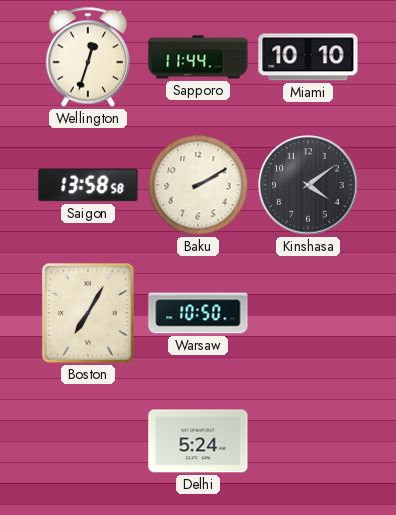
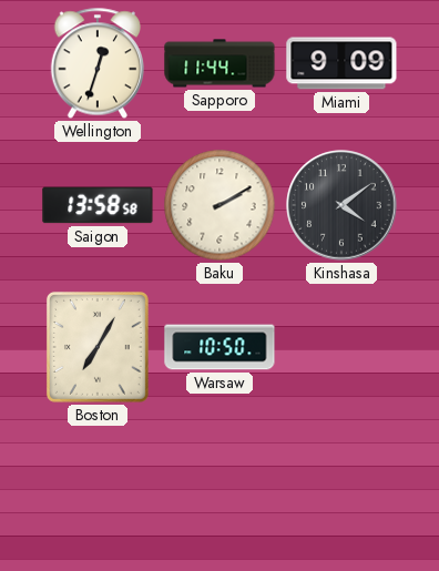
Miami: 10:10 -> 9:09 (341, 63)
Delhi: 5:24 -> none (198, 441)
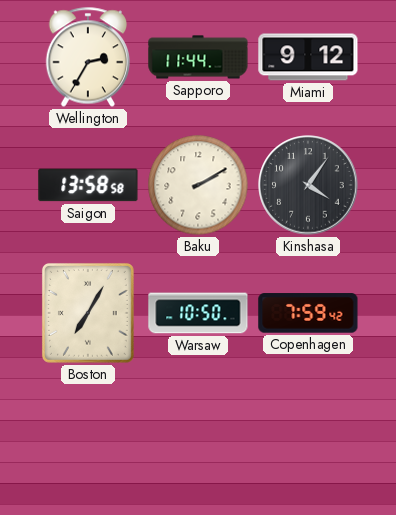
Wellington: 12:33 -> 2:35 (87, 57)
Miami: 9:09 -> 9:12 (308, 57)
Kinshasa: 4:09 -> 4:06 (308, 185)
Copenhagen: none -> 7:59 (308, 313)
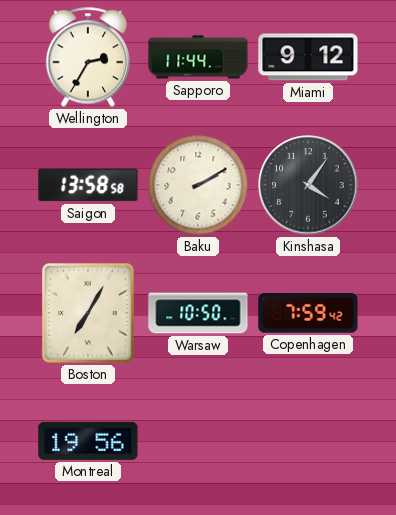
Montreal: none -> 19:56 (88, 441)
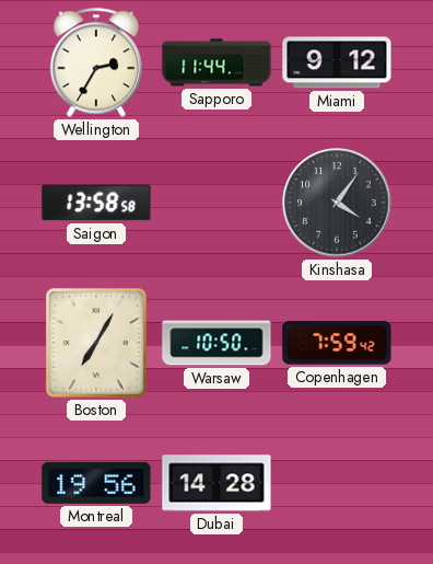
Baku: 2:10 -> none (198, 185)
Dubai: none -> 14:28 (216, 483)
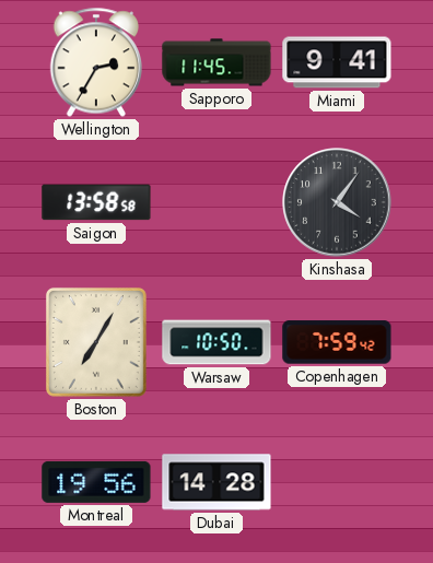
Sapporo: 11:44 -> 11:45 (216, 62)
Miami: 9:12 -> 9:41 (337, 62)
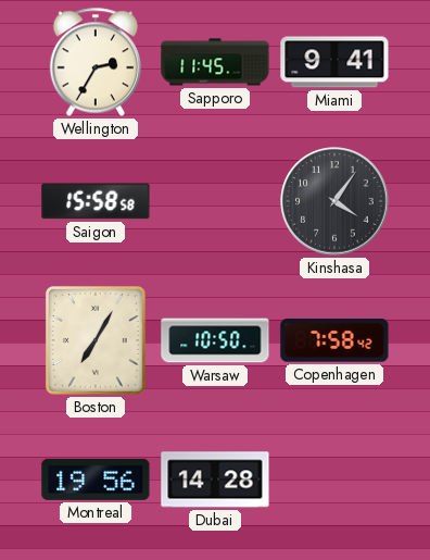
Saigon: 13:58 -> 15:58 (96, 201)
Copenhagen: 7:59 -> 7:58 (334, 340)
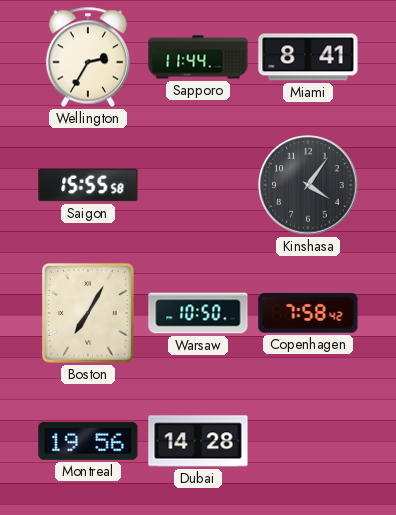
Sapporo: 11:45 -> 11:44 (198, 57)
Miami: 9:41 -> 8:41 (308, 57)
Saigon: 15:58 -> 15:55 (88, 185)
